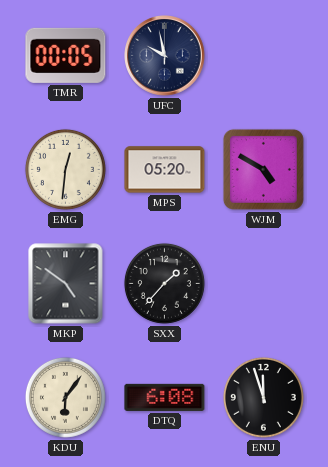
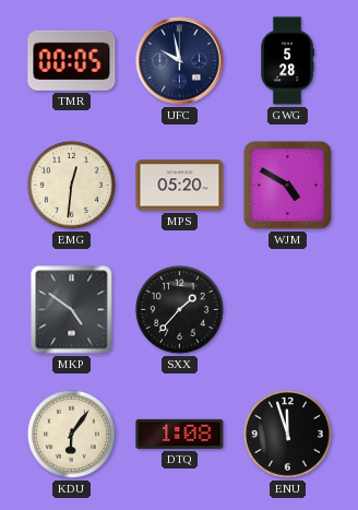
GWG: none -> 5:28 (288, 61)
DTQ: 6:08 -> 1:08 (180, 434)
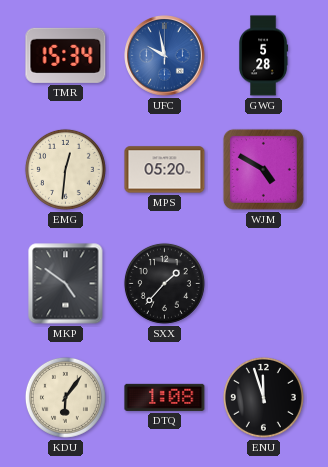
TMR: 00:05 -> 15:34 (66, 55)
UFC dial: navy -> blue (165, 56)
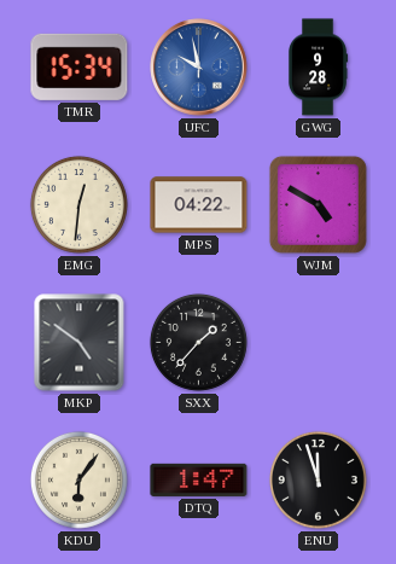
GWG: 5:28 -> 9:28 (319, 68)
MPS: 05:20 -> 04:22 (199, 205)
DTQ: 1:08 -> 1:47 (199, 479)
